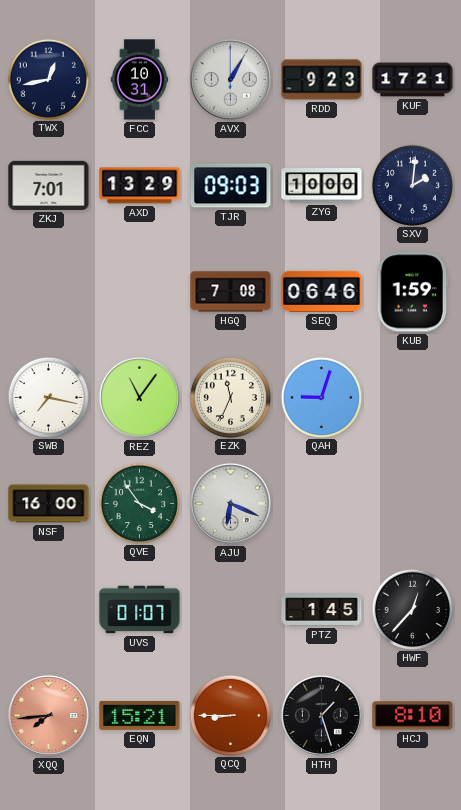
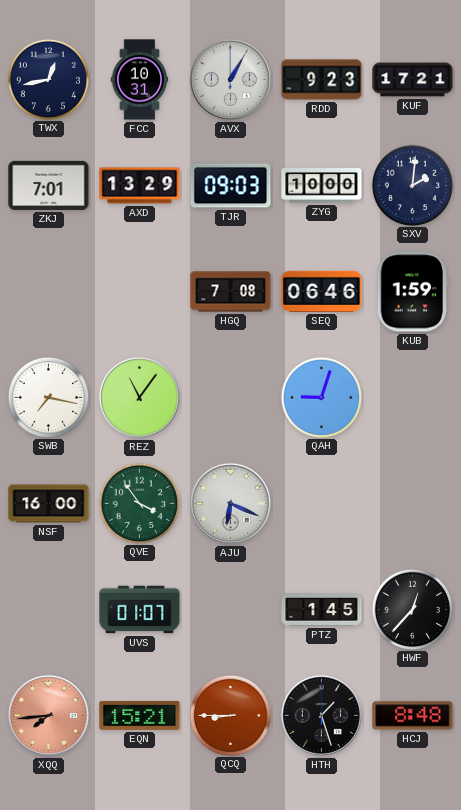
EZK: 11:34 -> none (230, 397)
HCJ: 8:10 -> 8:48 (413, 716)
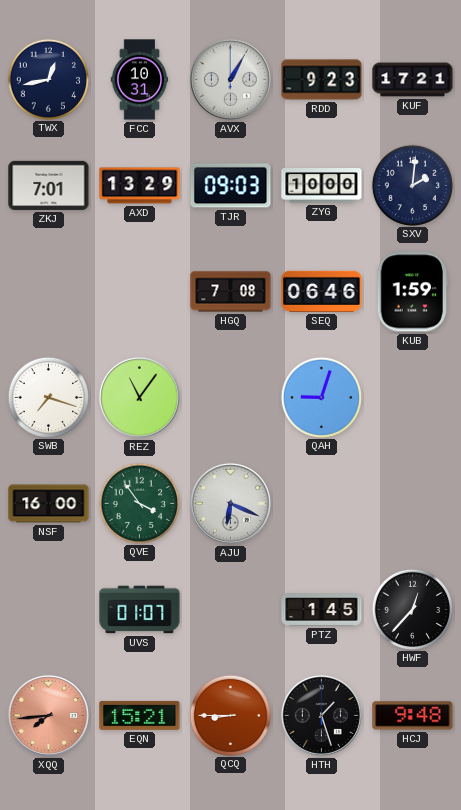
SWB: 7:17 -> 7:18 (48, 397)
HCJ: 8:48 -> 9:48 (413, 716)
